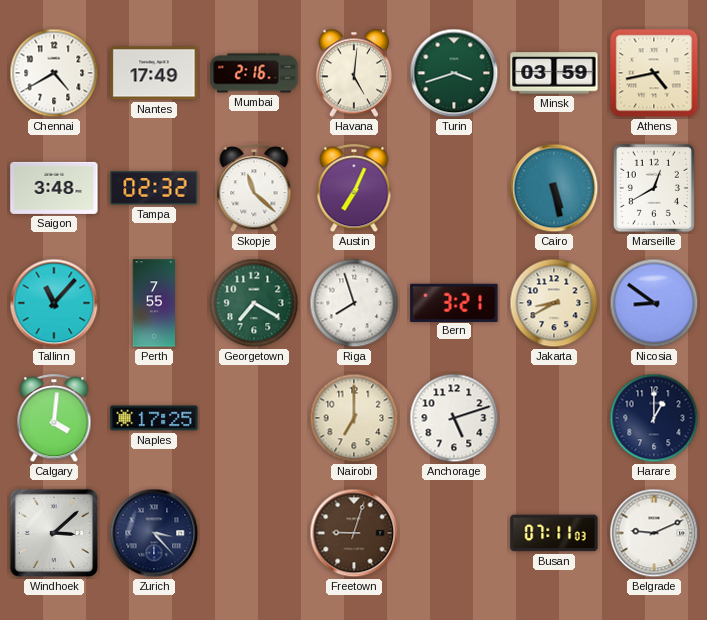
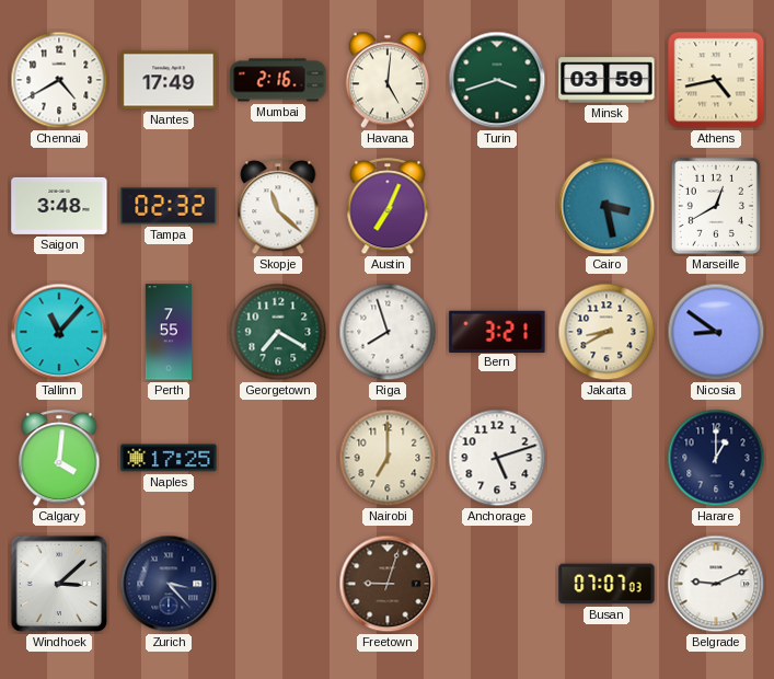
Cairo: 5:28 -> 3:28 (607, 206)
Busan: 07:11 -> 07:07 (607, 584)
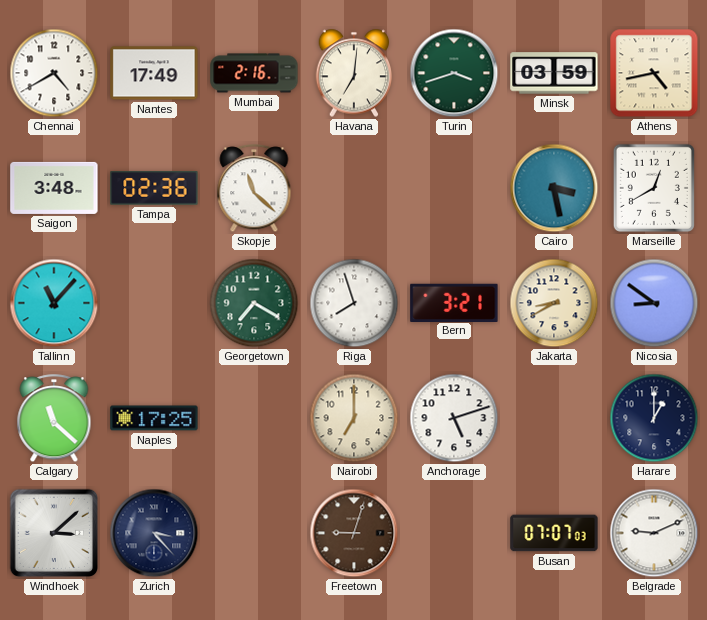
Havana: 5:01 -> 7:01 (354, 73)
Tampa: 02:32 -> 02:36 (154, 188)
Austin: 7:04 -> none (388, 207)
Perth: 7:55 -> none (169, 332)
Calgary: 4:01 -> 11:22 (54, 419)
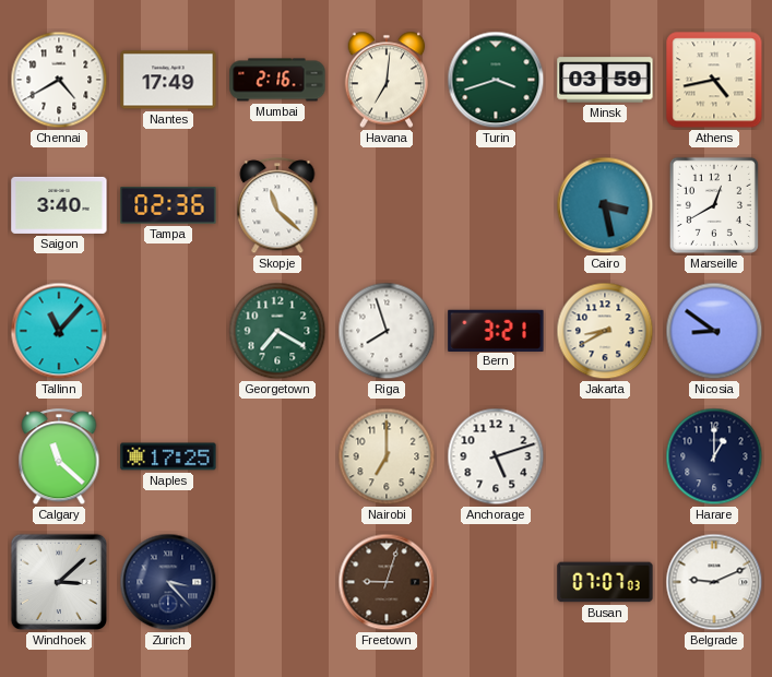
Saigon: 3:48 -> 3:40 (59, 205)
